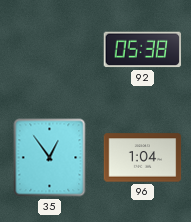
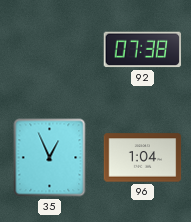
92: 05:38 -> 07:38 (142, 50)
35: 12:54 -> 12:56 (50, 158)
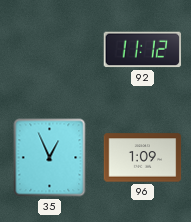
92: 07:38 -> 11:12 (142, 50)
96: 1:04 -> 1:09 (143, 158)
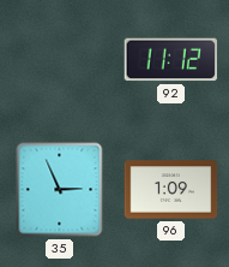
35: 12:56 -> 2:56 (60, 190)
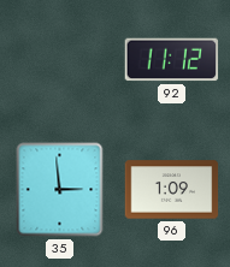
35: 2:56 -> 2:59 (60, 190)
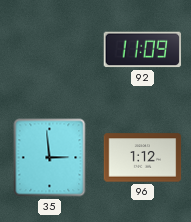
92: 11:12 -> 11:09 (142, 50)
96: 1:09 -> 1:12 (143, 158)
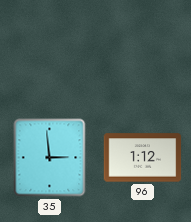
92: 11:09 -> none (142, 50)
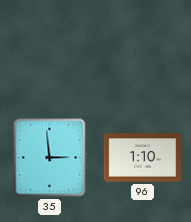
96: 1:12 -> 1:10 (143, 158)
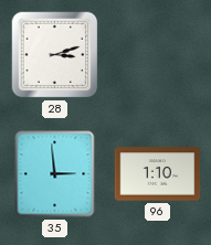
28: none -> 3:12 (55, 55)
